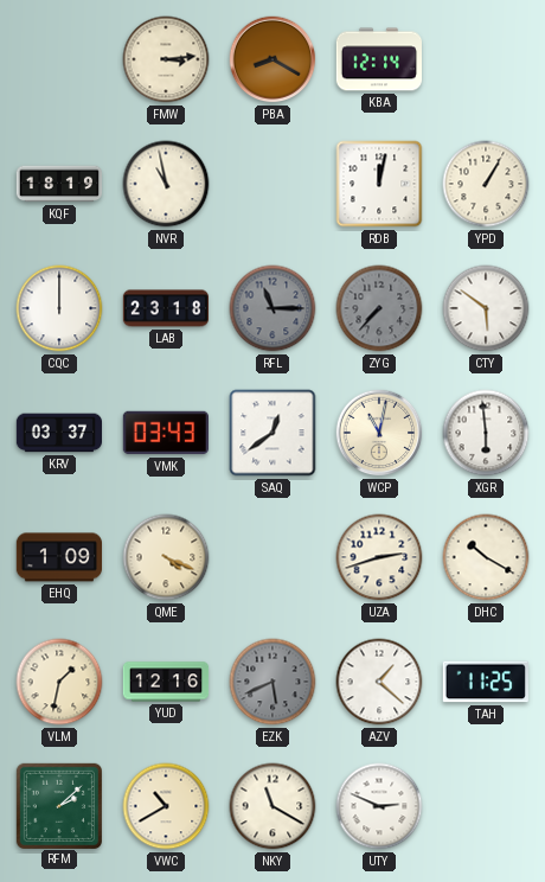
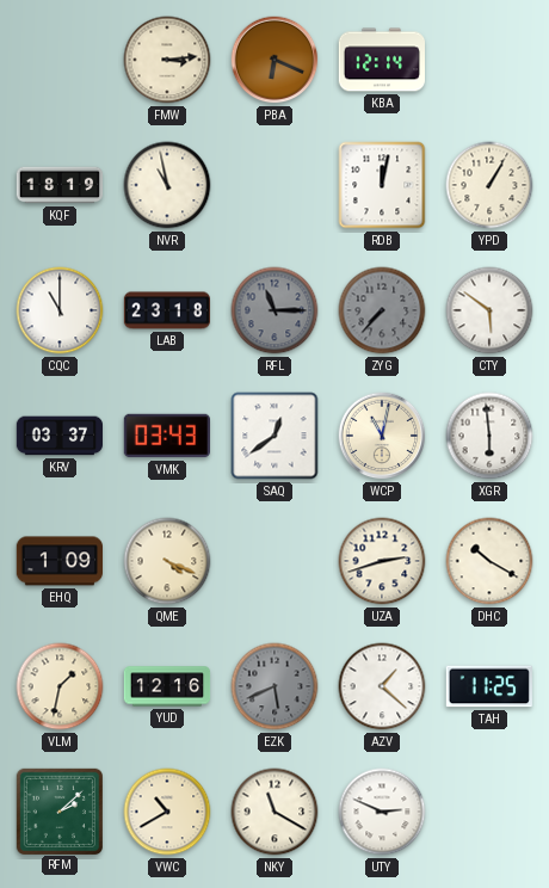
PBA: 8:20 -> 6:19 (274, 60)
CQC: 12:00 -> 11:00 (60, 310)
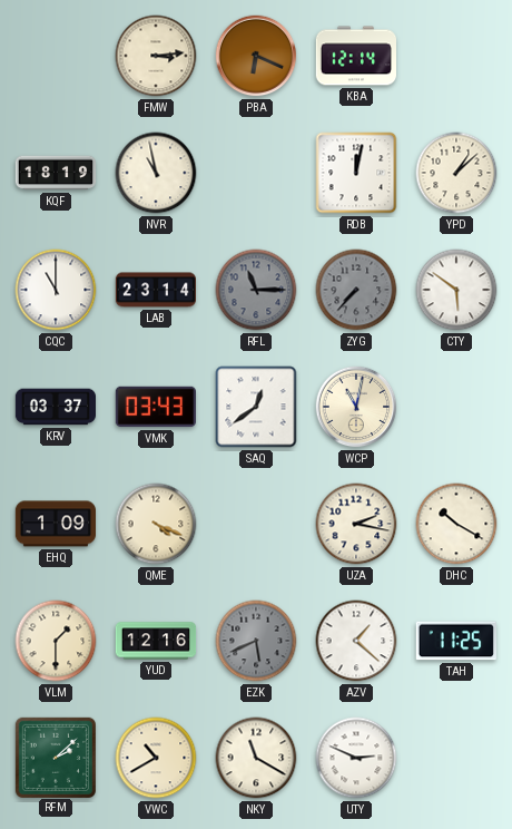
YPD: 1:05 -> 1:08 (456, 173)
LAB: 23:18 -> 23:14 (156, 290)
XGR: 5:59 -> none (489, 436)
UZA: 2:42 -> 2:17 (356, 524)
VLM: 1:32 -> 1:30 (56, 641)
